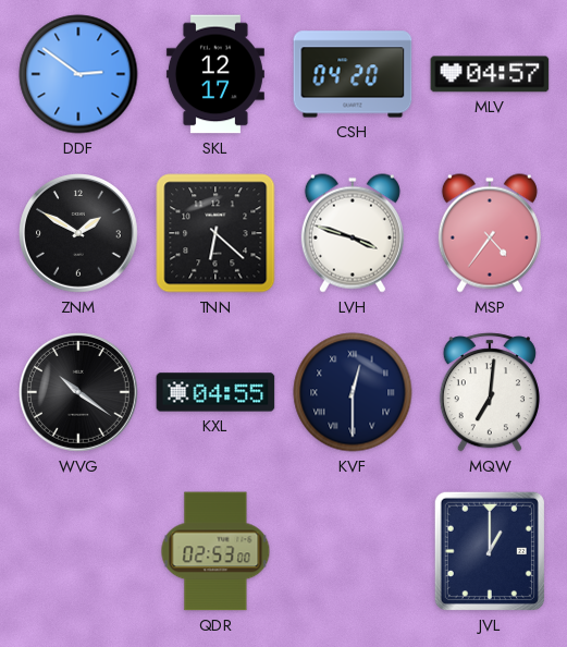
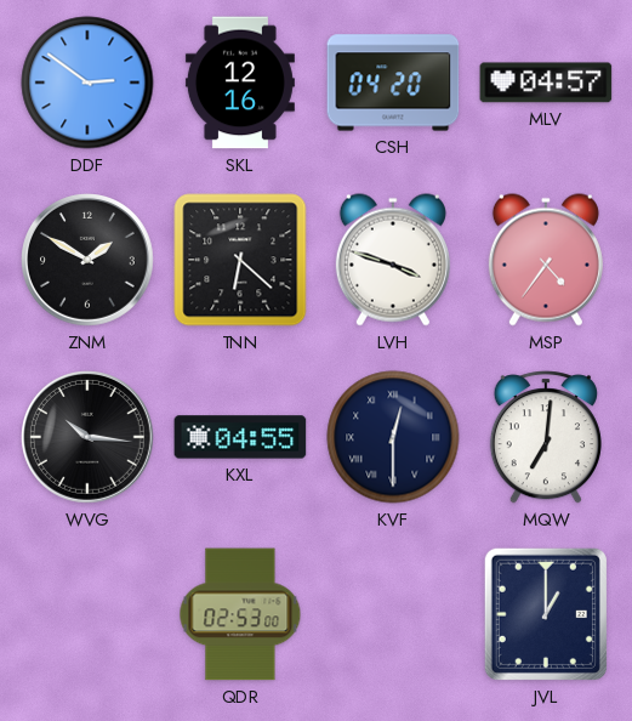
SKL: 12:17 -> 12:16 (240, 83)
WVG: 10:21 -> 10:16 (89, 438)
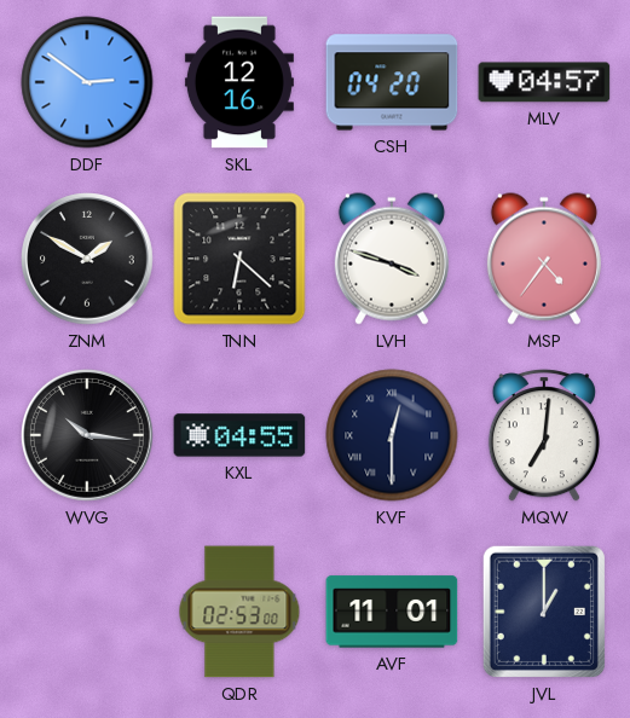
AVF: none -> 11:01 (392, 612)
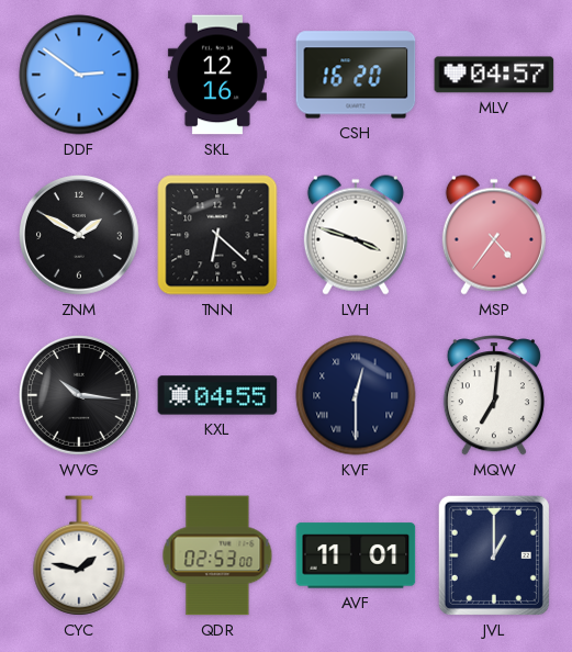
CSH: 04:20 -> 16:20 (356, 75)
CYC: none -> 1:47 (79, 555)
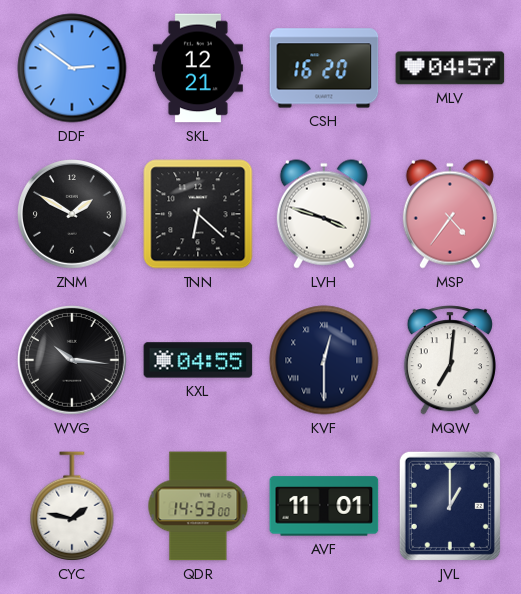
SKL: 12:16 -> 12:21 (198, 68)
QDR: 02:53 -> 14:53 (198, 506)
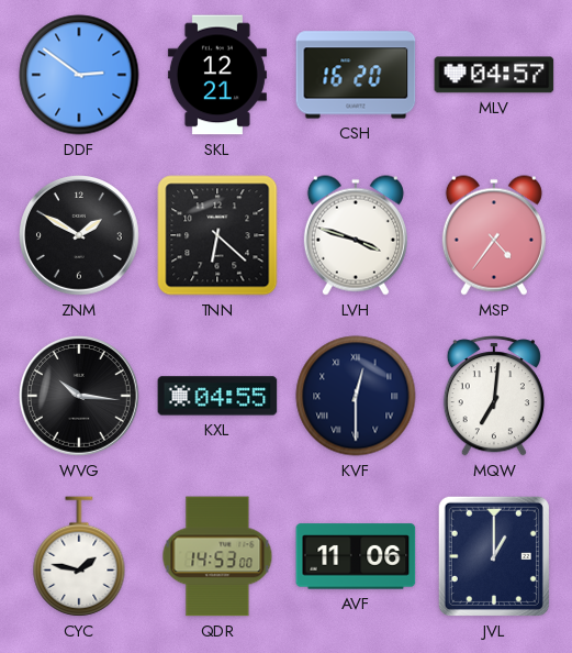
AVF: 11:01 -> 11:06 (356, 556)
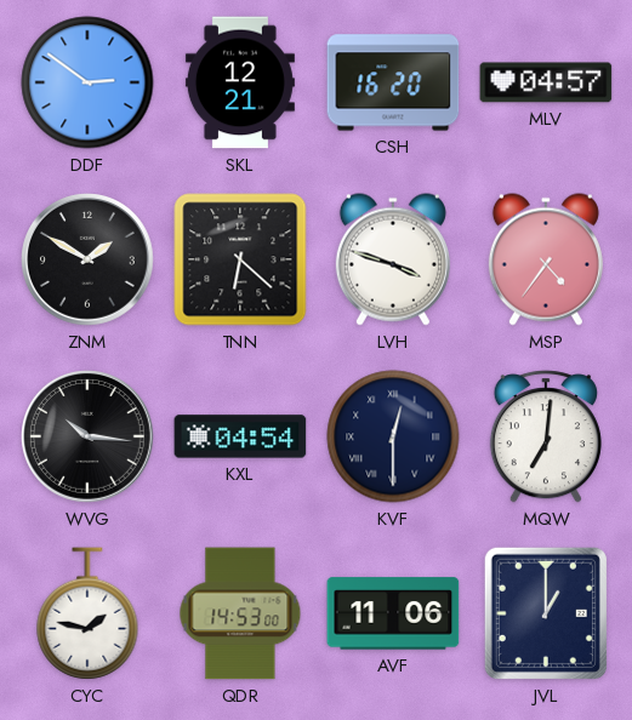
KXL: 04:55 -> 04:54 (240, 436)
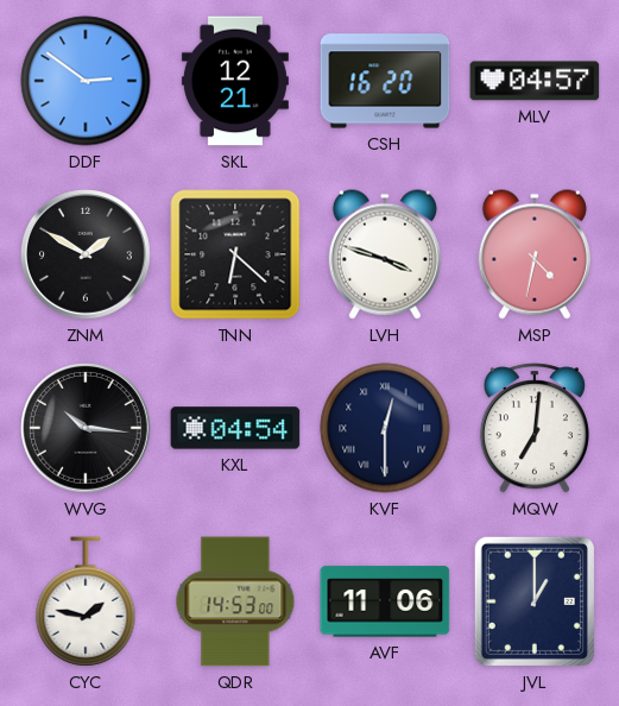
MSP: 4:36 -> 4:32 (535, 254)
